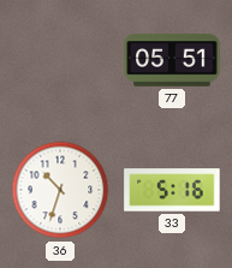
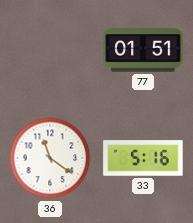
77: 05:51 -> 01:51 (143, 50)
36: 10:33 -> 11:21 (50, 158)
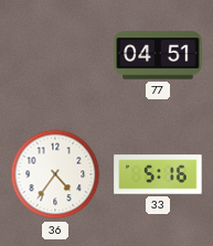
77: 01:51 -> 04:51 (158, 55)
36: 11:21 -> 4:36 (55, 174)
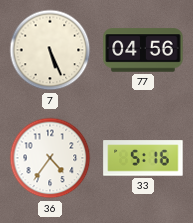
7: none -> 5:26 (50, 50)
77: 04:51 -> 04:56 (143, 50)
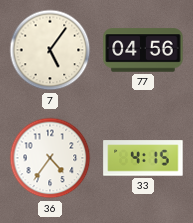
7: 5:26 -> 5:06 (50, 50)
33: 5:16 -> 4:15 (143, 158)
